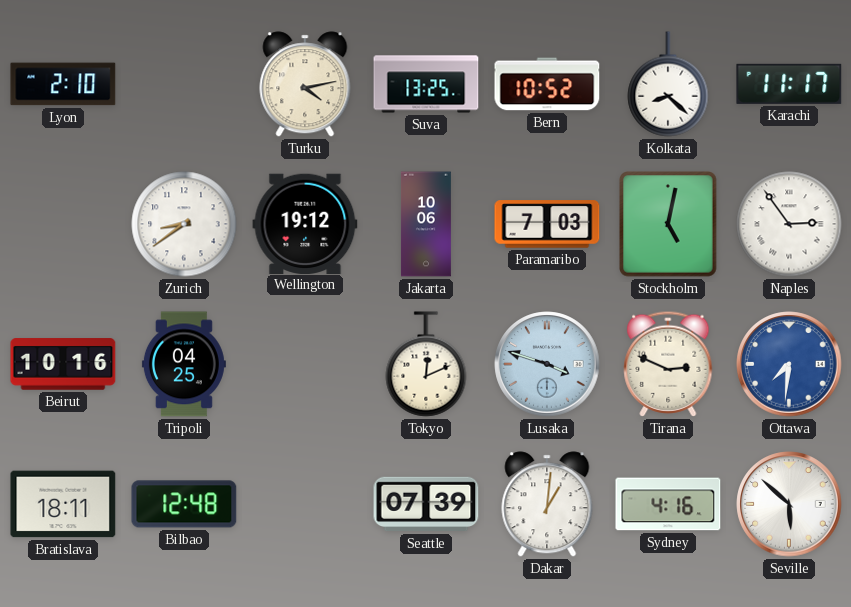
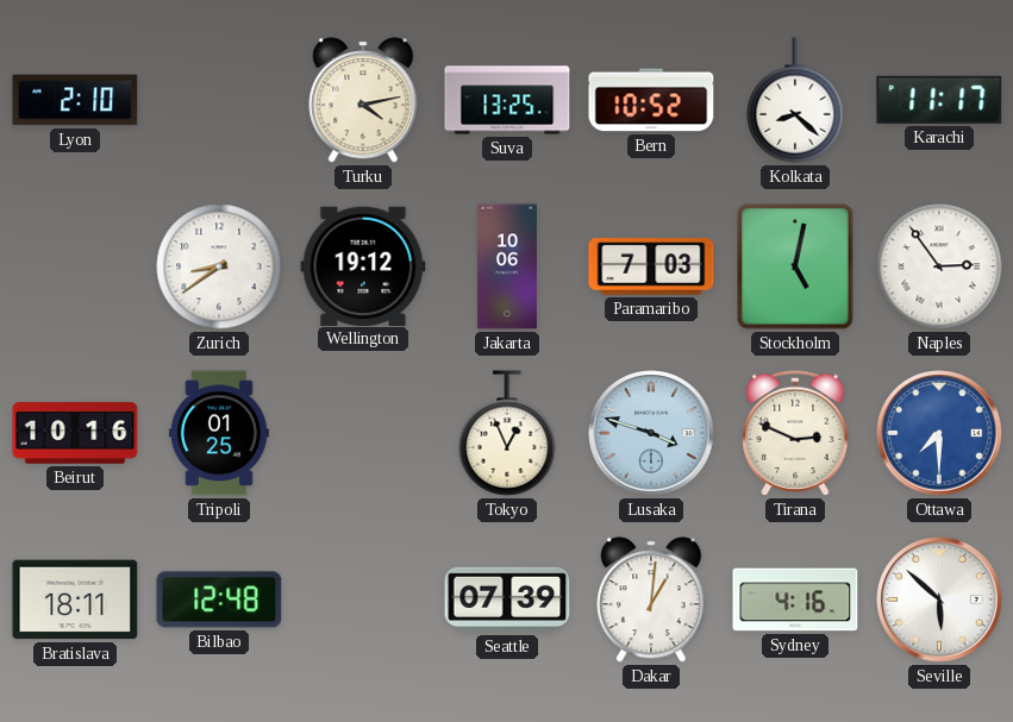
Tripoli: 04:25 -> 01:25 (219, 433)
Tokyo: 12:11 -> 12:56 (507, 433)
Ottawa: 7:31 -> 7:30 (939, 433)
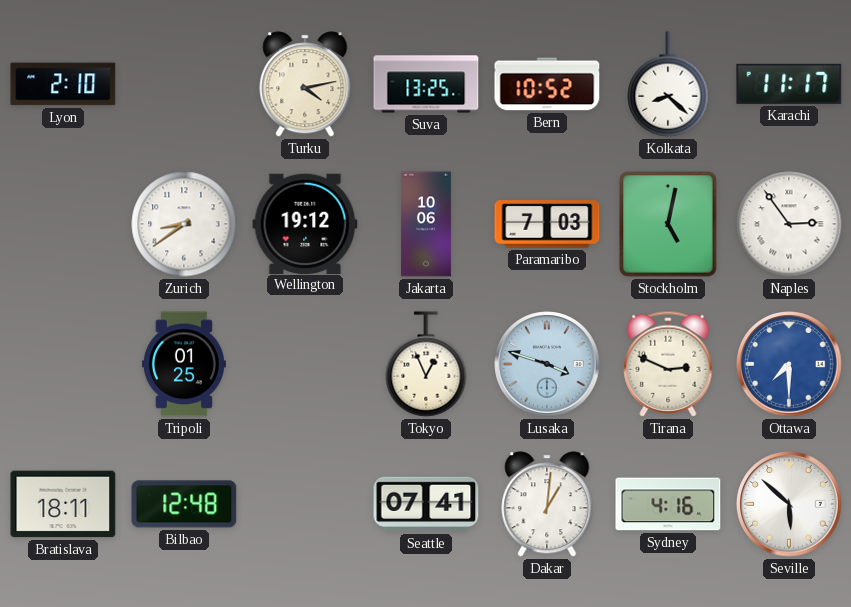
Beirut: 10:16 -> none (75, 433)
Seattle: 07:39 -> 07:41 (426, 504)
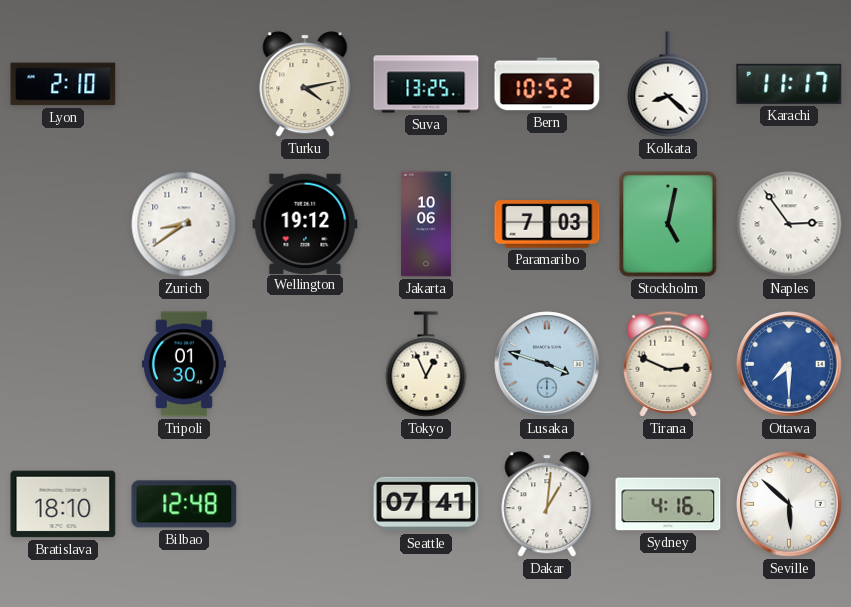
Tripoli: 01:25 -> 01:30 (184, 364)
Bratislava: 18:11 -> 18:10 (63, 504)
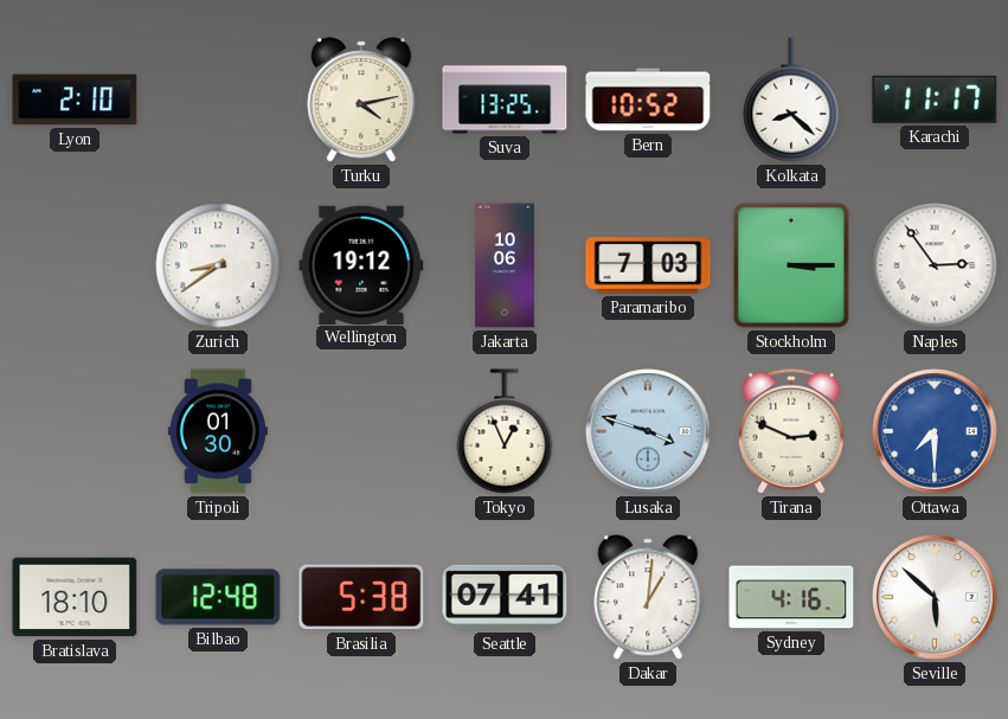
Stockholm: 5:02 -> 3:15 (791, 265)
Brasilia: none -> 5:38 (361, 597)
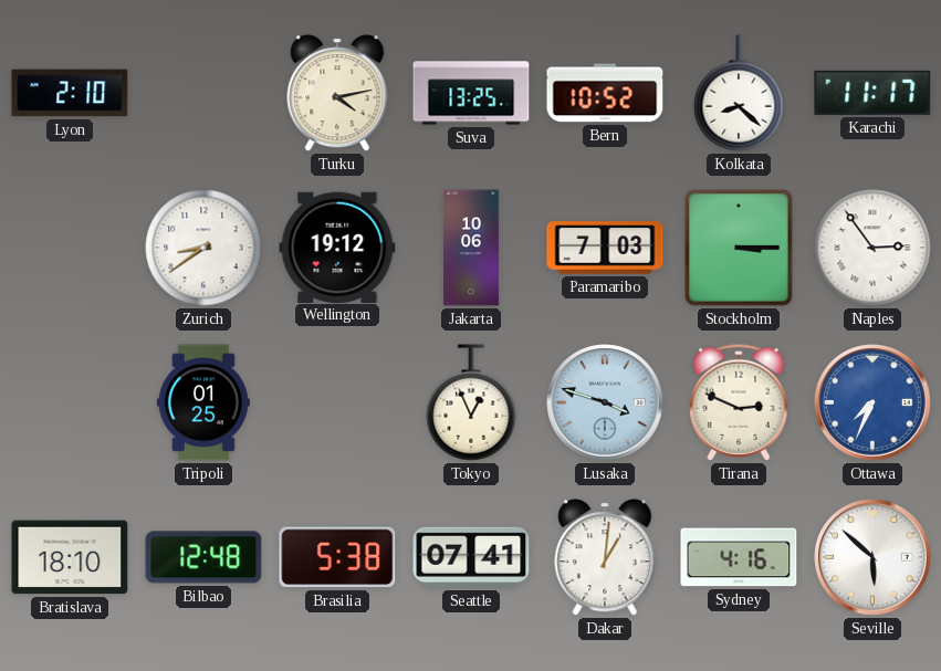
Tripoli: 01:30 -> 01:25 (203, 402)
Ottawa: 7:30 -> 7:34 (872, 402)
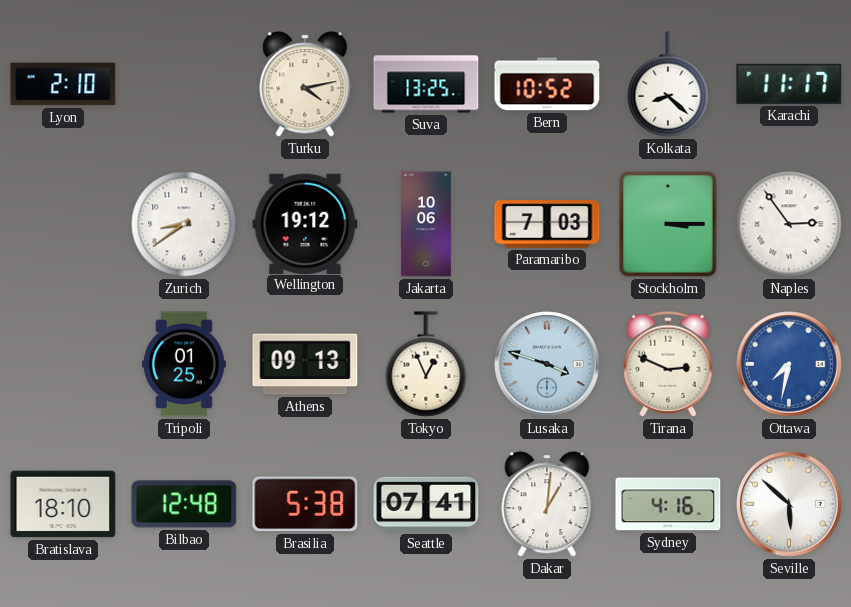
Athens: none -> 09:13 (305, 364)
Ottawa: 7:34 -> 7:32 (789, 364)
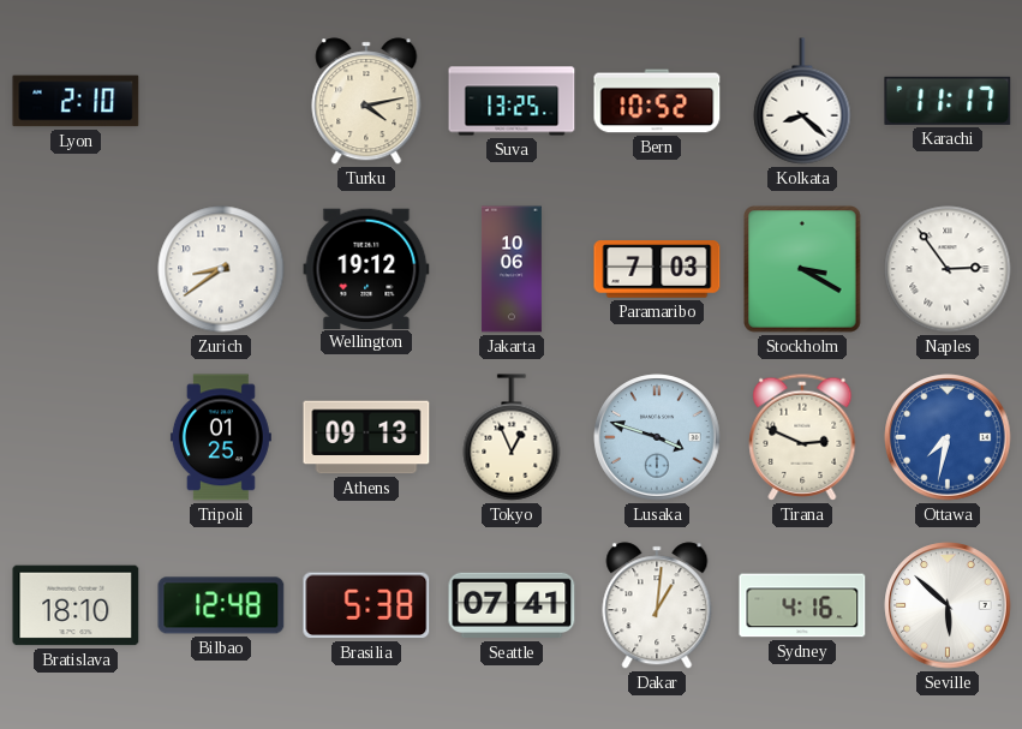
Stockholm: 3:15 -> 3:20 (802, 269)
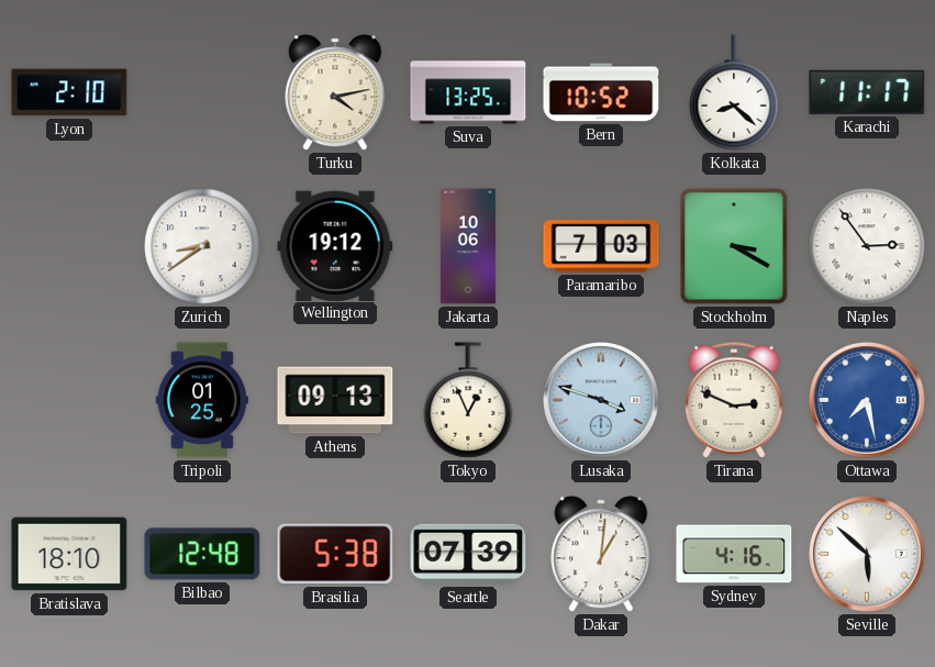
Ottawa: 7:32 -> 7:28 (867, 400)
Seattle: 07:41 -> 07:39 (468, 554)
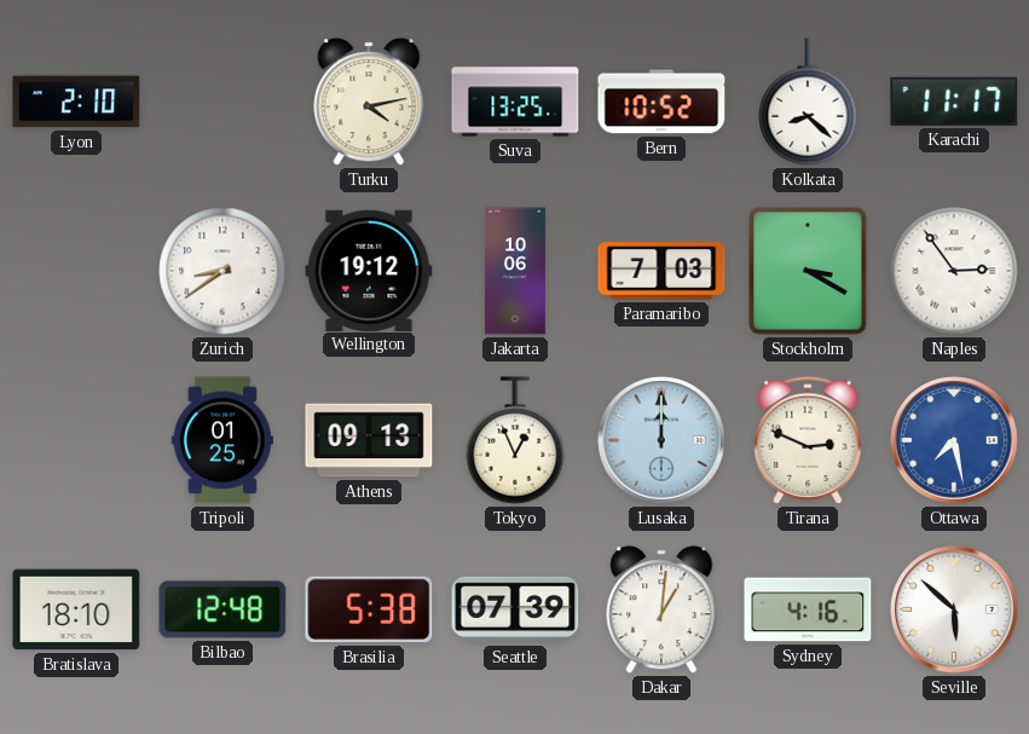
Lusaka: 3:48 -> 12:00 (661, 440)
